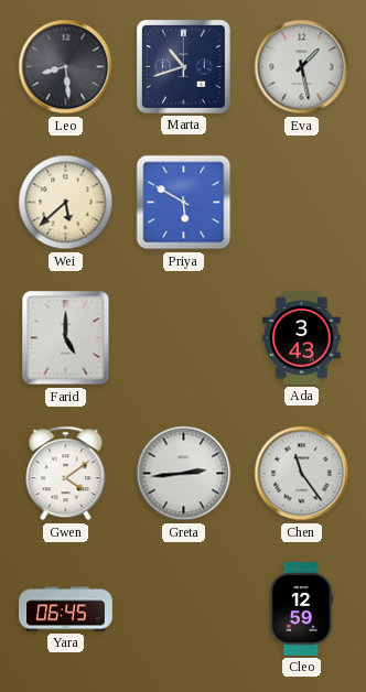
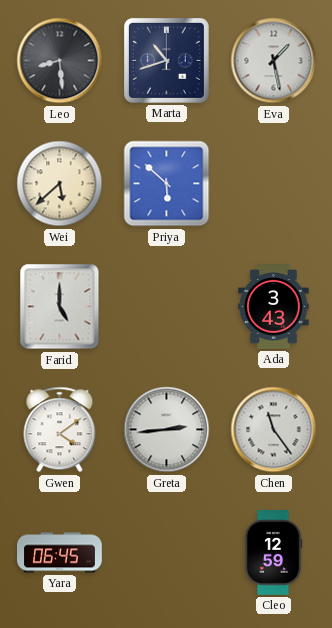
Priya: 5:50 -> 5:52 (167, 184)
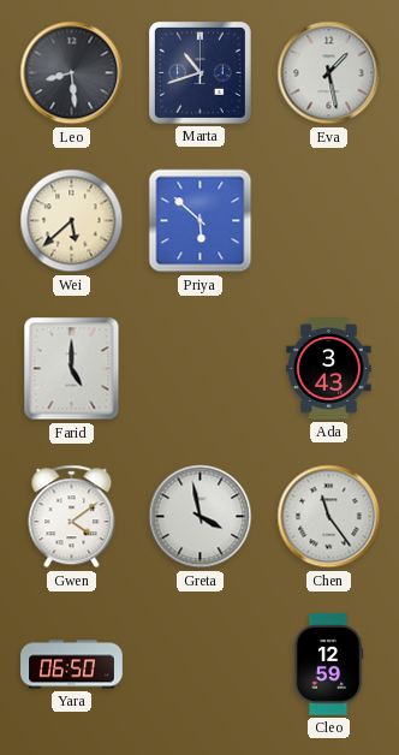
Greta: 2:44 -> 3:58 (201, 517)
Yara: 06:45 -> 06:50 (72, 665)
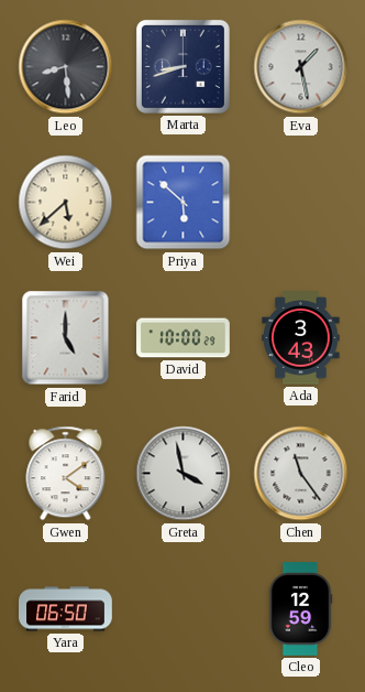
Marta: 10:42 -> 8:42 (182, 66)
David: none -> 10:00 (184, 338)
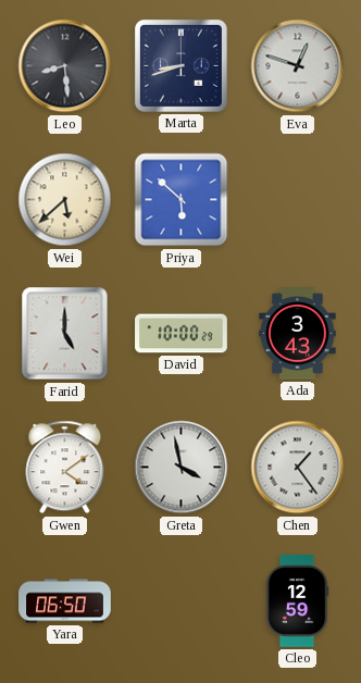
Eva: 1:28 -> 12:48 (298, 66)
Chen: 11:24 -> 1:24 (298, 468)
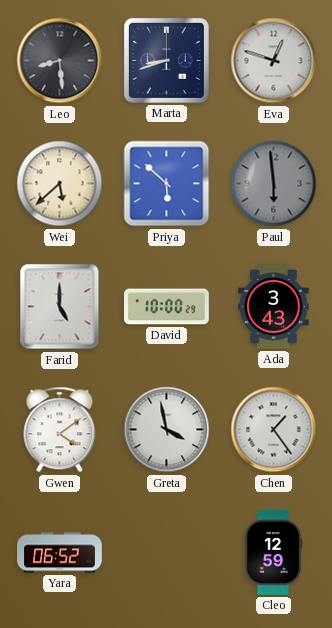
Paul: none -> 5:59 (274, 184)
Yara: 06:50 -> 06:52 (60, 553)
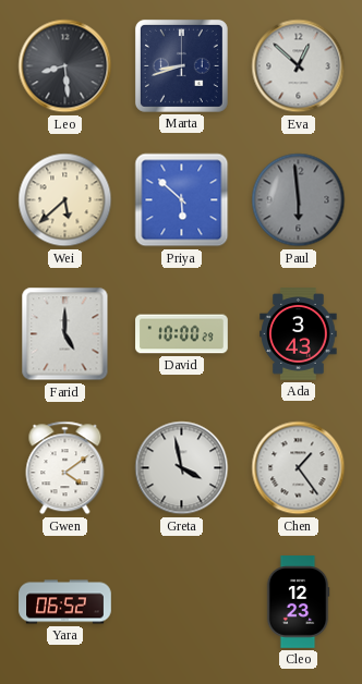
Eva: 12:48 -> 12:52 (299, 66)
Cleo: 12:59 -> 12:23 (298, 602)
